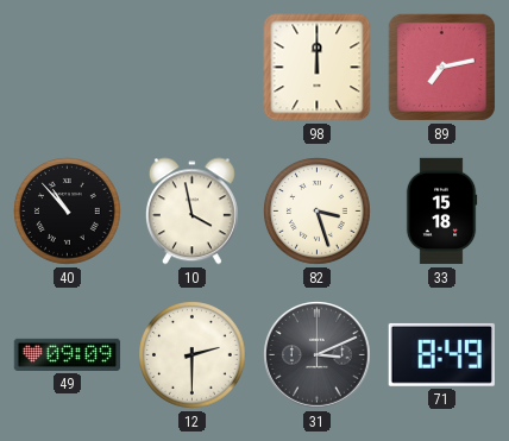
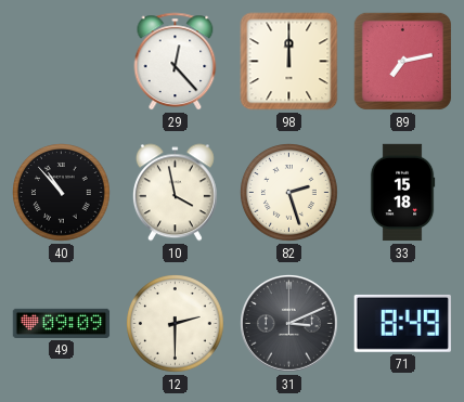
29: none -> 12:23 (176, 62)
82: 3:27 -> 2:27 (289, 193)
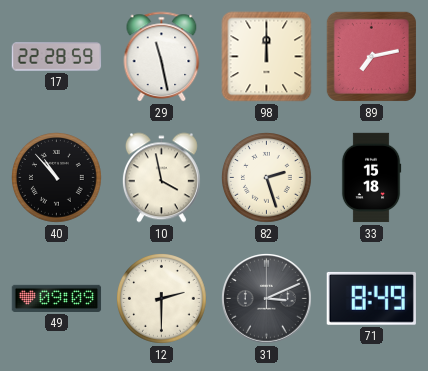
17: none -> 22:28 (57, 57)
29: 12:23 -> 11:28 (162, 57)
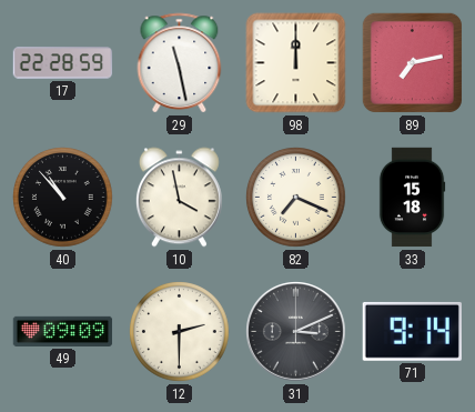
82: 2:27 -> 7:19 (296, 198)
71: 8:49 -> 9:14 (412, 331)
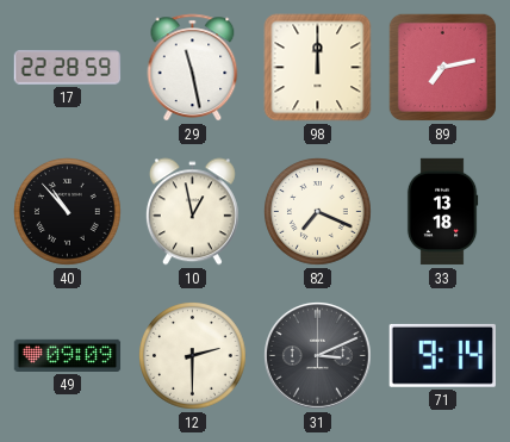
10: 3:58 -> 12:58 (192, 212)
33: 15:18 -> 13:18 (442, 212)
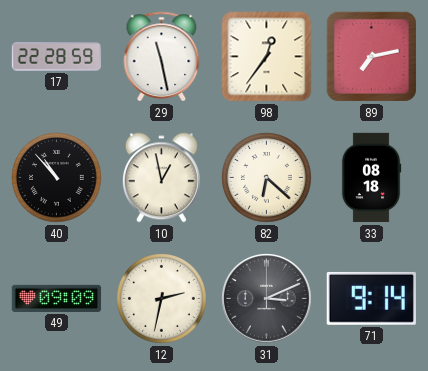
98: 12:00 -> 12:36 (267, 57)
82: 7:19 -> 6:22 (267, 178)
33: 13:18 -> 08:18 (371, 178)
12: 2:30 -> 2:32 (162, 299)
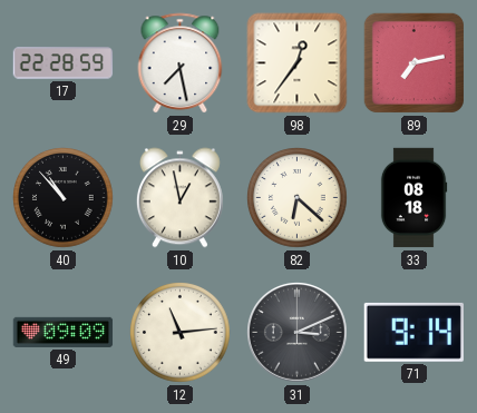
29: 11:28 -> 7:28 (181, 63)
12: 2:32 -> 11:14 (181, 333)
